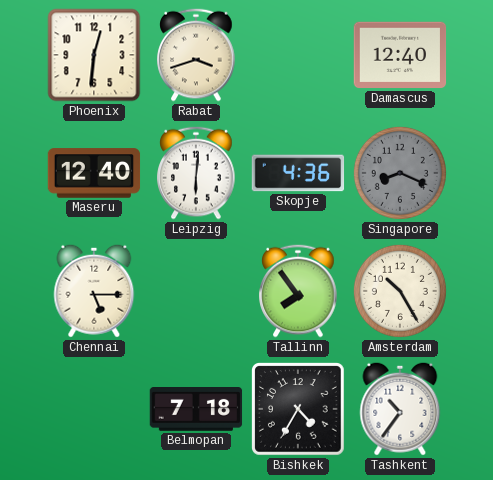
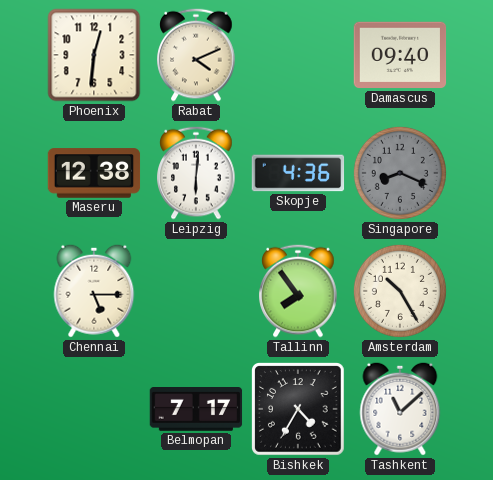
Rabat: 3:42 -> 4:11 (196, 55)
Damascus: 12:40 -> 09:40 (400, 55)
Maseru: 12:40 -> 12:38 (94, 173)
Belmopan: 7:18 -> 7:17 (196, 409)
Tashkent: 10:36 -> 11:08 (400, 409)
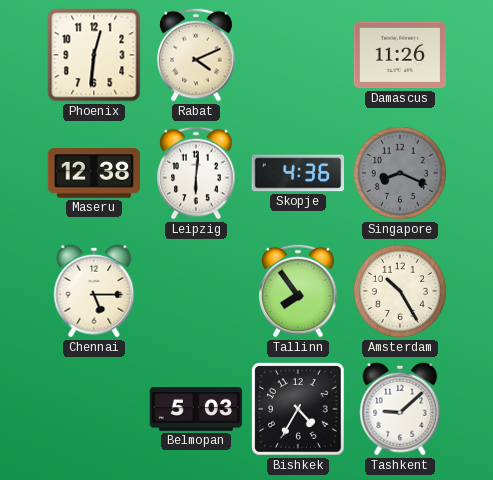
Damascus: 09:40 -> 11:26 (400, 55)
Belmopan: 7:17 -> 5:03 (196, 409)
Tashkent: 11:08 -> 9:08 (400, 409)
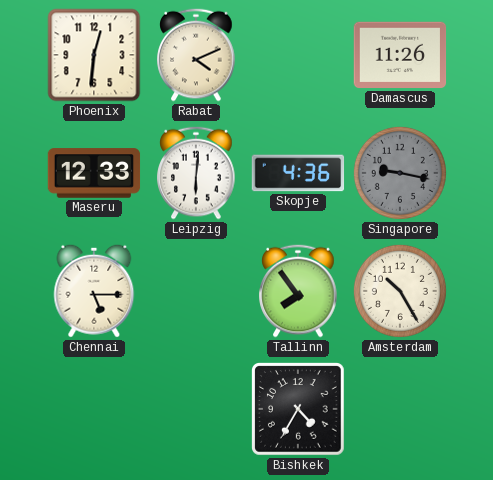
Maseru: 12:38 -> 12:33 (94, 173)
Singapore: 8:19 -> 9:17 (400, 173)
Belmopan: 5:03 -> none (196, 409)
Tashkent: 9:08 -> none (400, 409)
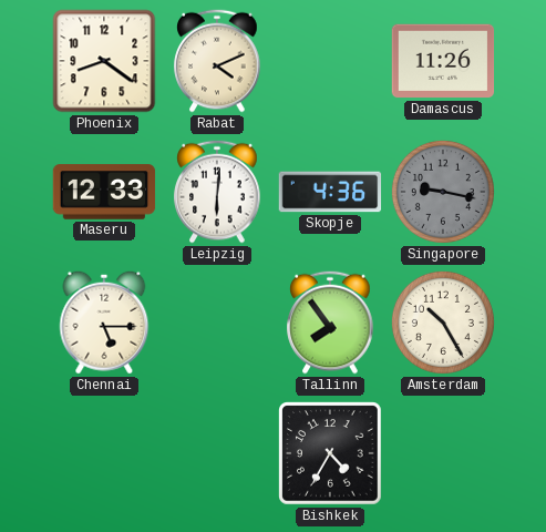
Phoenix: 12:31 -> 8:21 (104, 61)
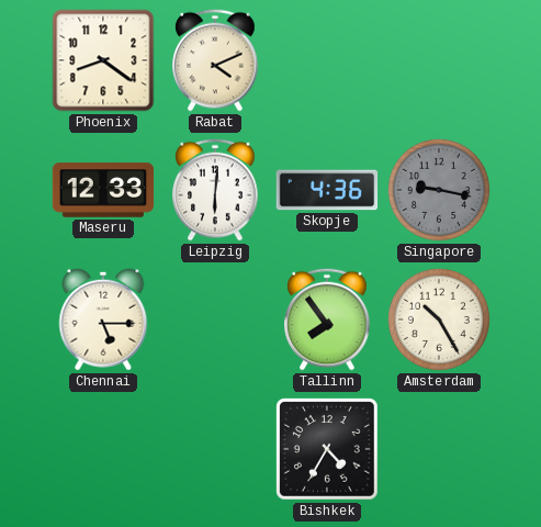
Damascus: 11:26 -> none (443, 61)
